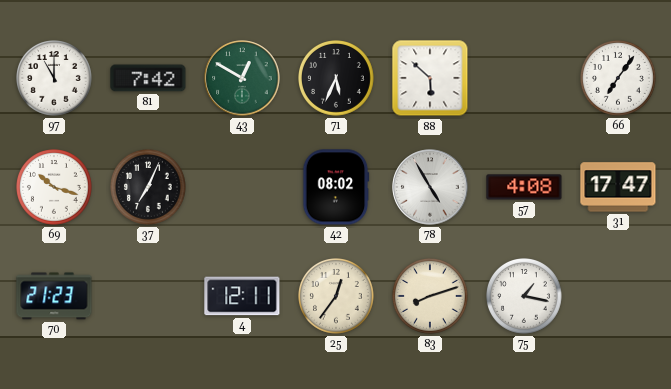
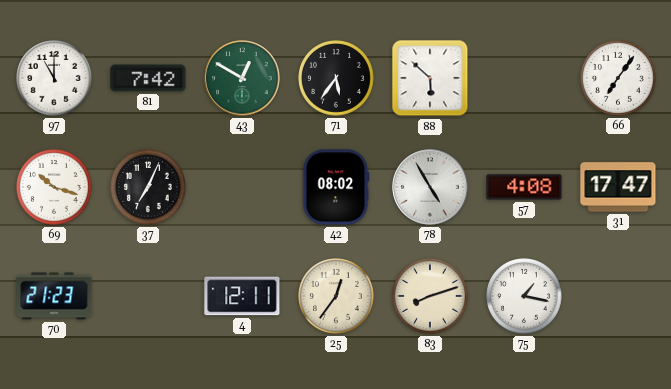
71: 5:34 -> 5:36 (337, 79)
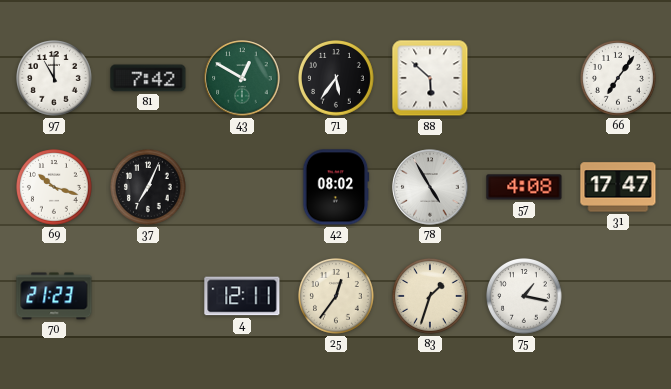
83: 8:12 -> 1:33 (431, 297)
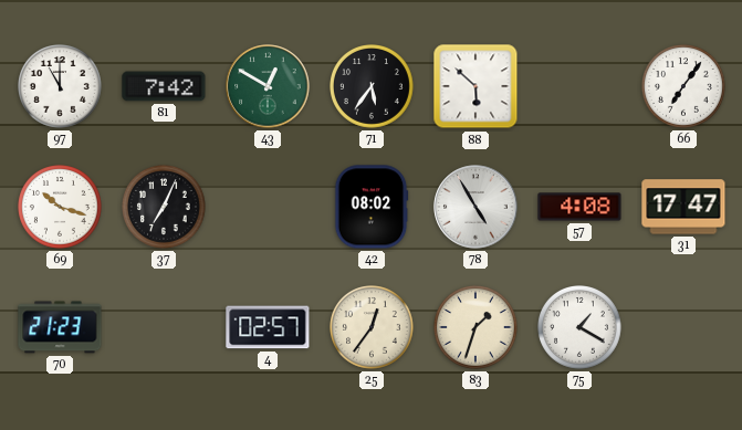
4: 12:11 -> 02:57 (268, 327)
75: 1:17 -> 1:20 (581, 328)
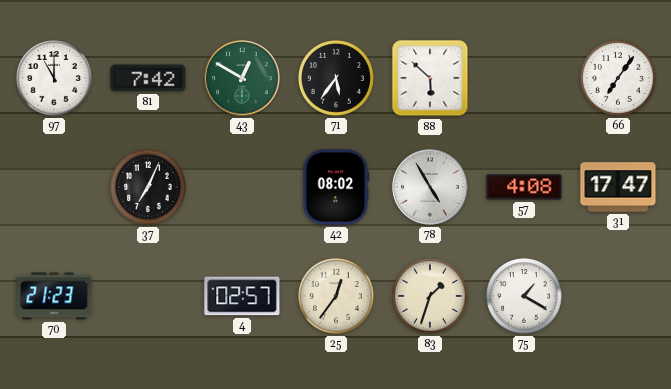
69: 10:18 -> none (61, 208)
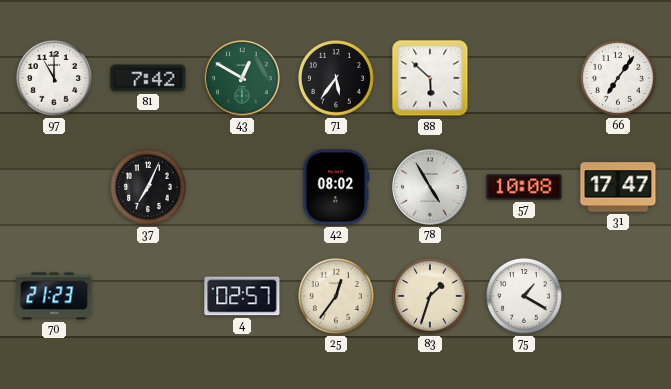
57: 4:08 -> 10:08 (524, 187)
